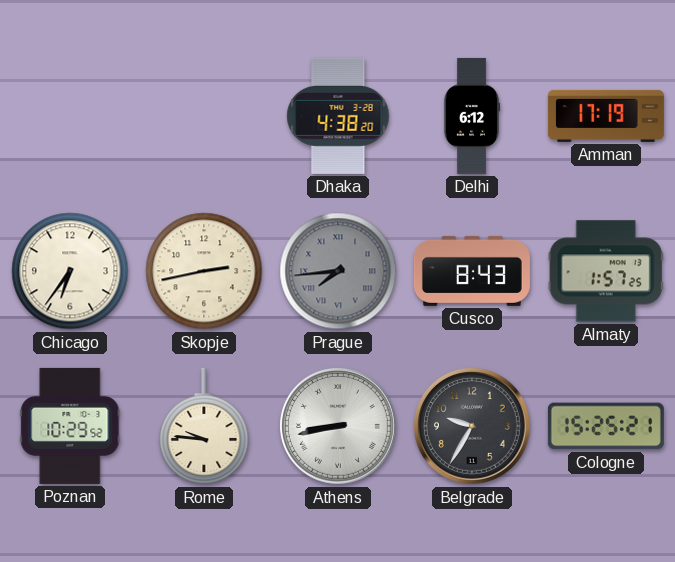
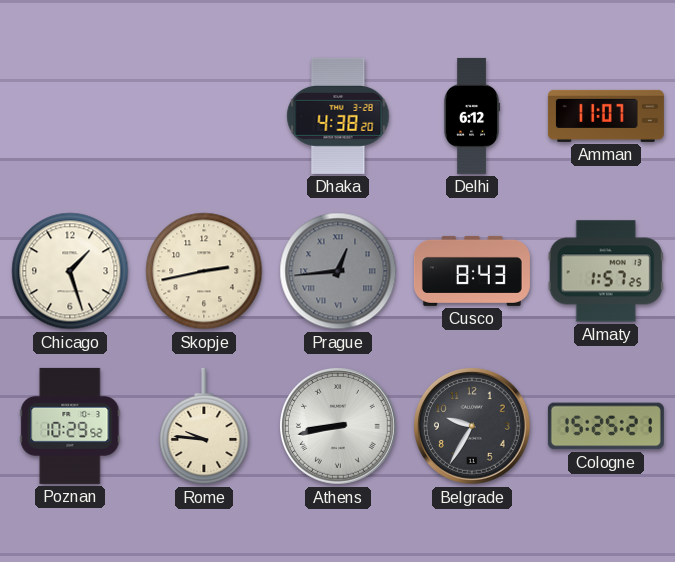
Amman: 17:19 -> 11:07 (606, 116)
Chicago: 6:36 -> 1:27 (70, 271)
Prague: 7:44 -> 12:44 (338, 271)
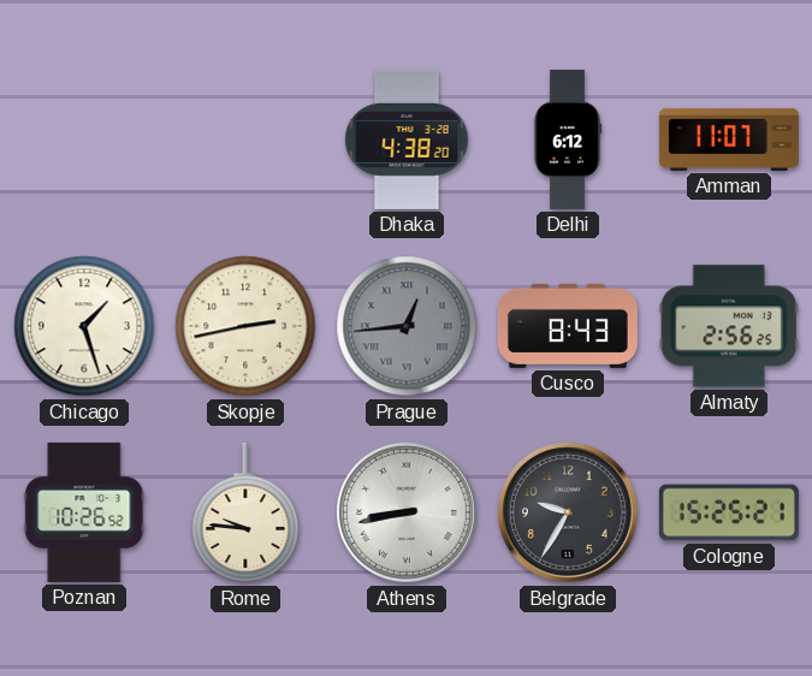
Almaty: 1:57 -> 2:56 (729, 326)
Poznan: 10:29 -> 10:26 (84, 512)
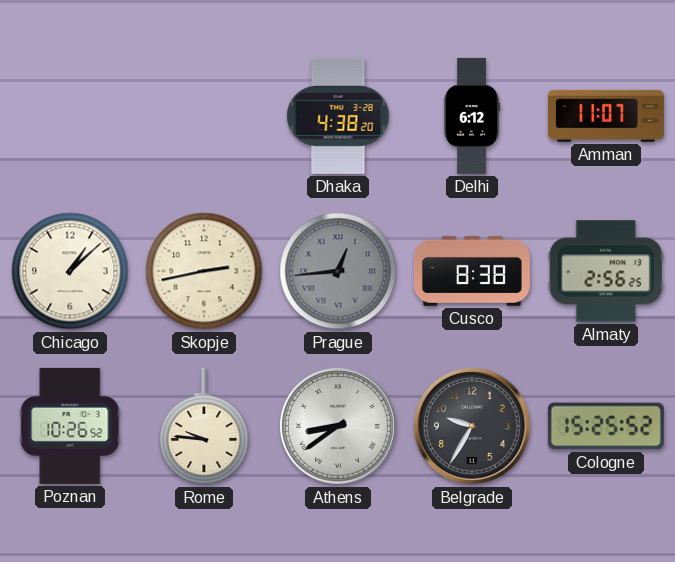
Chicago: 1:27 -> 1:08 (70, 271)
Cusco: 8:43 -> 8:38 (472, 271)
Athens: 8:43 -> 8:39 (339, 427)
Cologne: 15:25:21 -> 15:25:52 (606, 426)
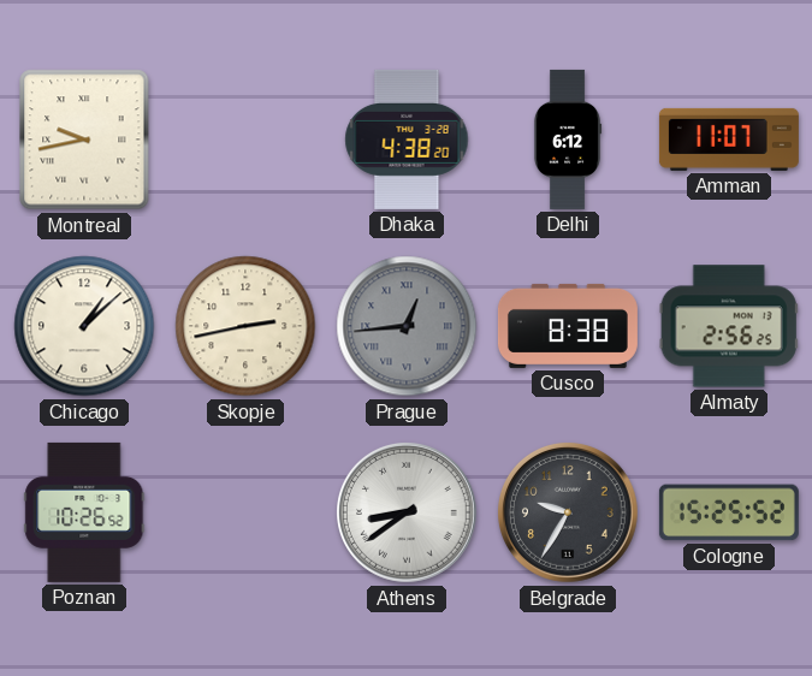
Montreal: none -> 9:43 (84, 140)
Rome: 9:46 -> none (204, 426)
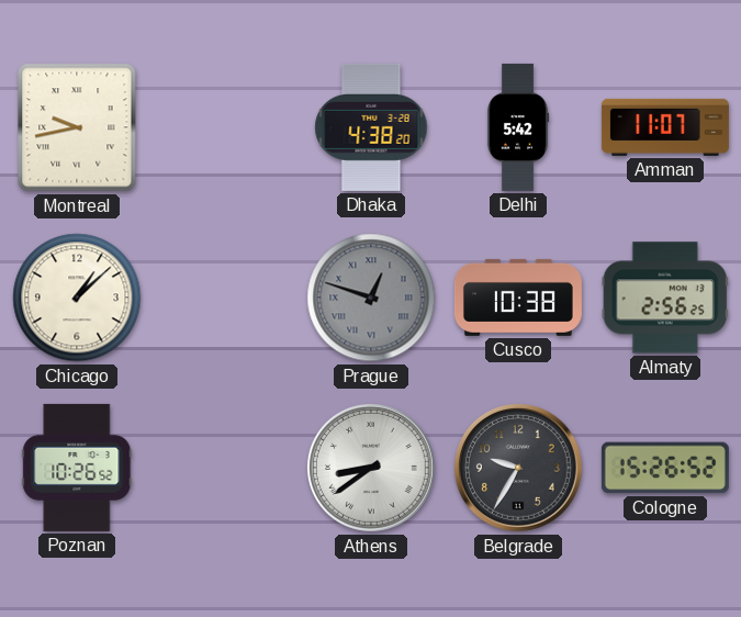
Delhi: 6:12 -> 5:42 (518, 127)
Skopje: 2:43 -> none (245, 326)
Prague: 12:44 -> 12:48 (371, 298)
Cusco: 8:38 -> 10:38 (518, 298)
Cologne: 15:25 -> 15:26 (665, 468)
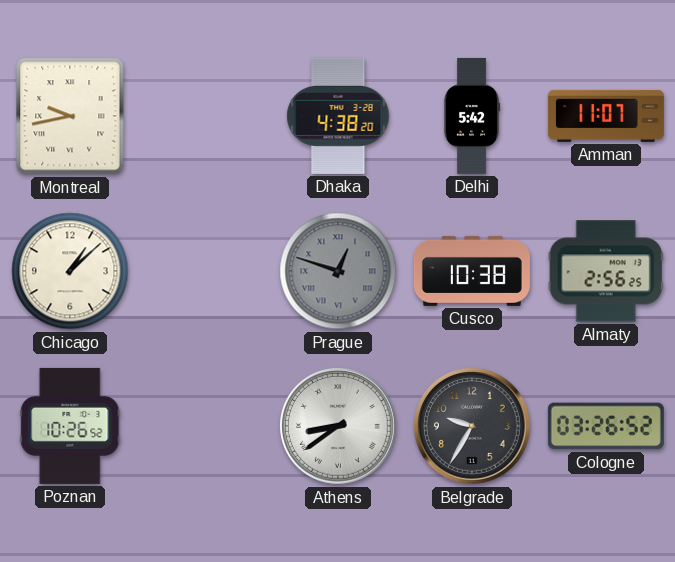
Cologne: 15:26 -> 03:26 (606, 426)
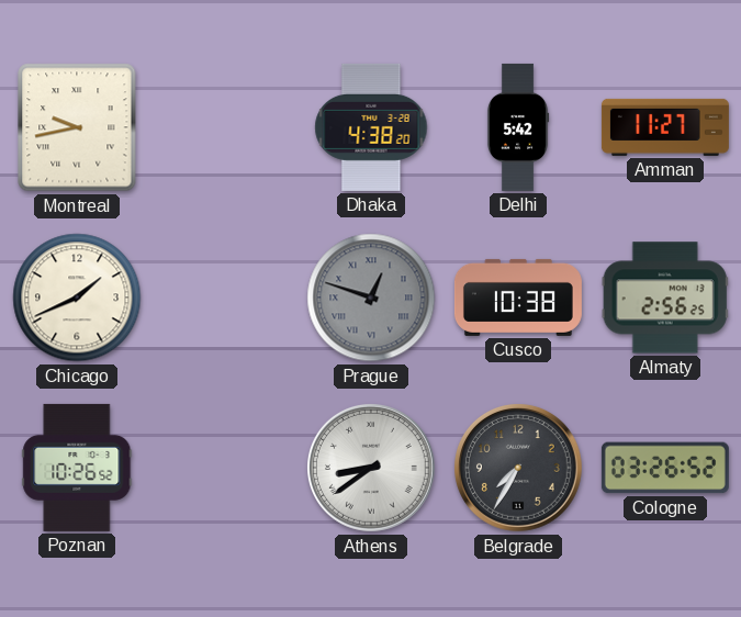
Amman: 11:07 -> 11:27 (665, 127)
Chicago: 1:08 -> 1:41 (77, 298)
Belgrade: 9:35 -> 7:35 (519, 469)
